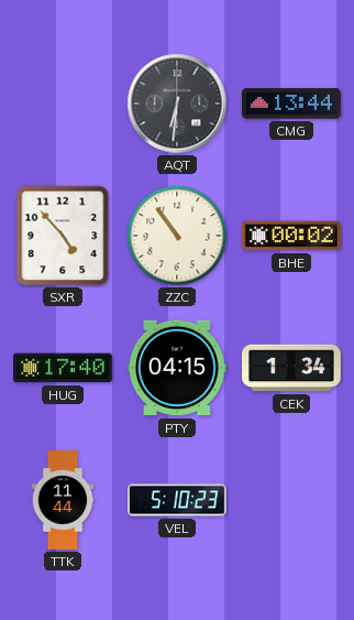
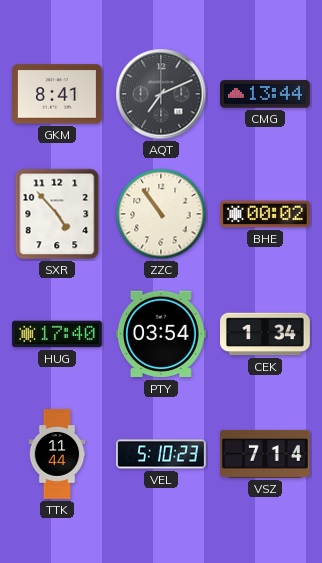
GKM: none -> 8:41 (58, 94)
AQT: 6:31 -> 7:11 (161, 94)
PTY: 04:15 -> 03:54 (161, 334)
VSZ: none -> 7:14 (265, 454)
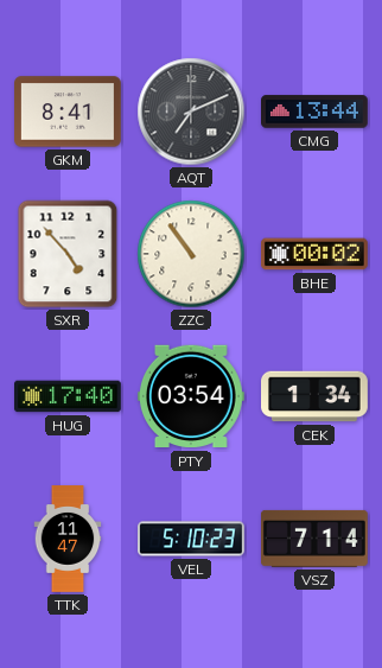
TTK: 11:44 -> 11:47 (68, 539)
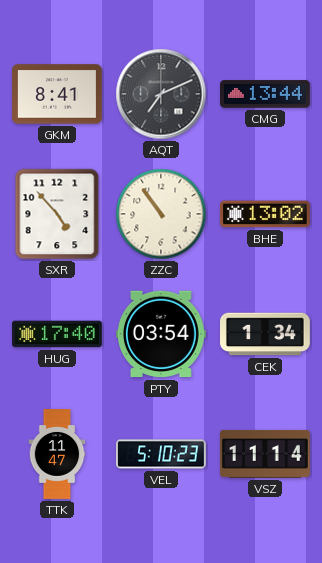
BHE: 00:02 -> 13:02 (265, 214)
VSZ: 7:14 -> 11:14 (265, 454)
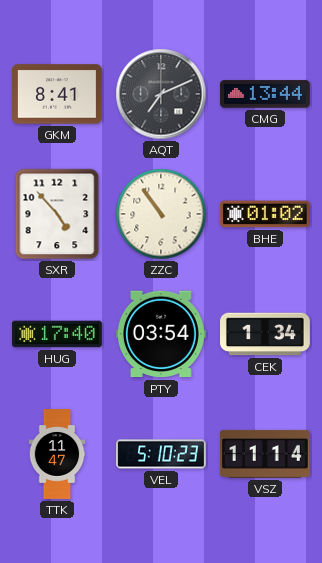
BHE: 13:02 -> 01:02 (265, 214)
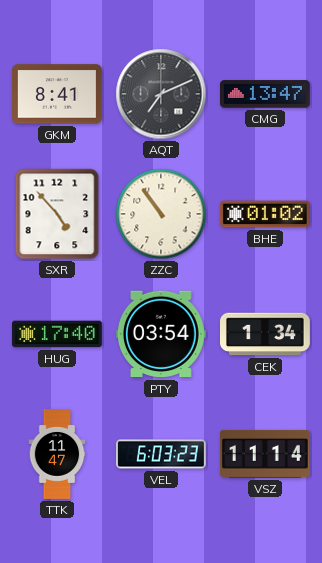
CMG: 13:44 -> 13:47 (266, 94)
VEL: 5:10 -> 6:03 (162, 454)
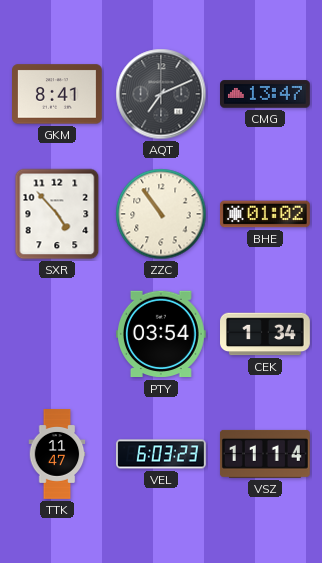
HUG: 17:40 -> none (58, 334)
